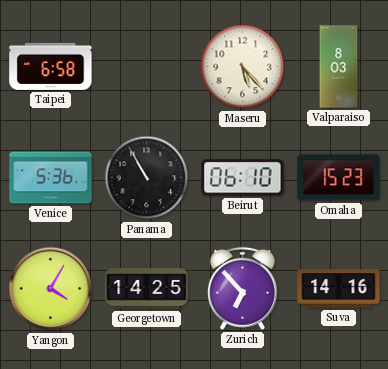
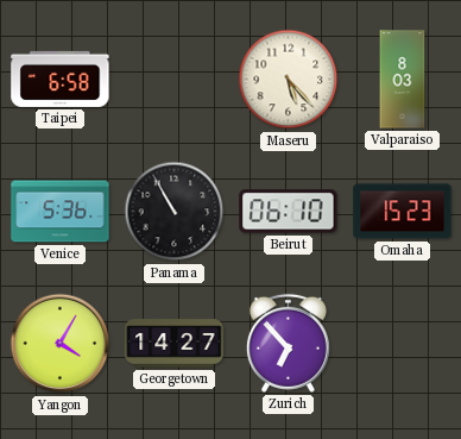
Georgetown: 14:25 -> 14:27 (175, 344)
Suva: 14:16 -> none (339, 289)
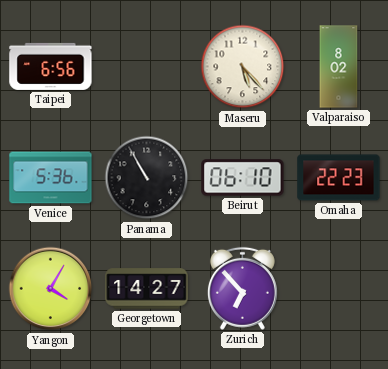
Taipei: 6:58 -> 6:56 (51, 66)
Valparaiso: 8:03 -> 8:02 (339, 67)
Omaha: 15:23 -> 22:23 (339, 178)
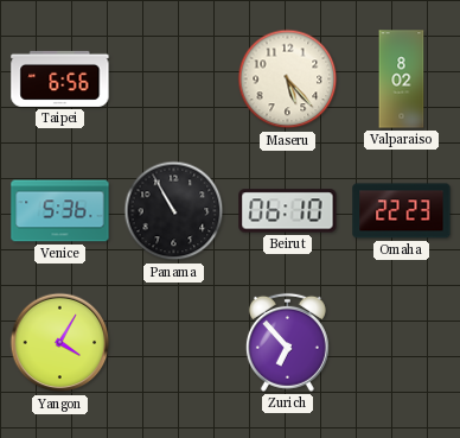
Georgetown: 14:27 -> none (147, 289)
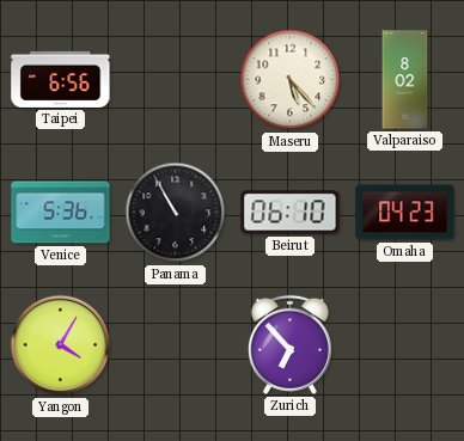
Omaha: 22:23 -> 04:23 (405, 213)
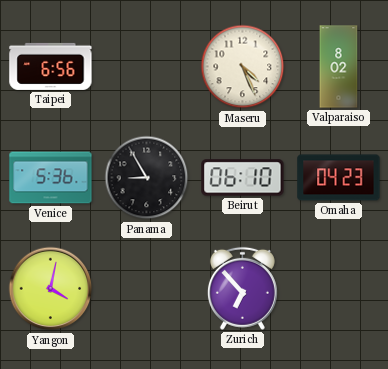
Maseru: 5:23 -> 4:26 (243, 67)
Panama: 10:55 -> 8:55 (147, 178)
Yangon: 4:05 -> 4:02 (51, 289)
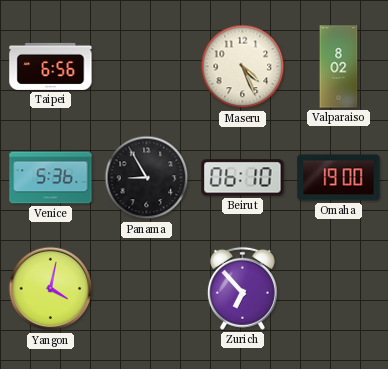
Omaha: 04:23 -> 19:00 (339, 178)
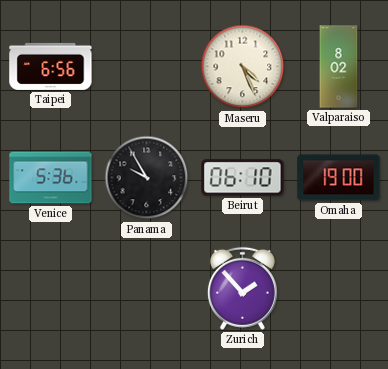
Panama: 8:55 -> 9:55 (147, 178)
Yangon: 4:02 -> none (51, 289)
Zurich: 6:53 -> 1:53 (242, 288)
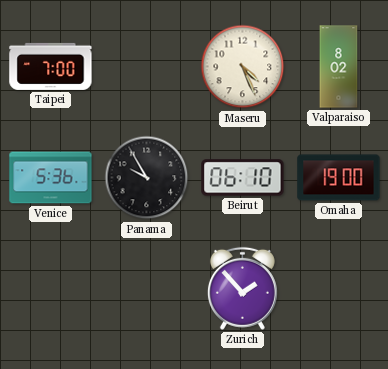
Taipei: 6:56 -> 7:00 (51, 66)
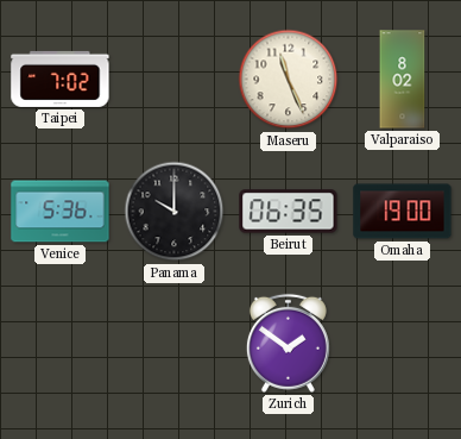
Taipei: 7:00 -> 7:02 (61, 79)
Maseru: 4:26 -> 11:26 (289, 80)
Panama: 9:55 -> 10:00 (175, 212)
Beirut: 06:10 -> 06:35 (289, 212)
Zurich: 1:53 -> 1:51 (288, 343)
